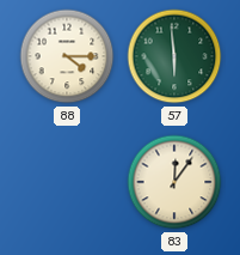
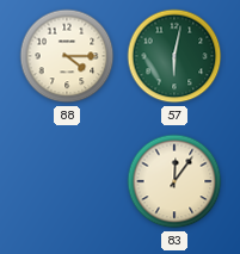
57: 5:59 -> 6:02 (174, 56)
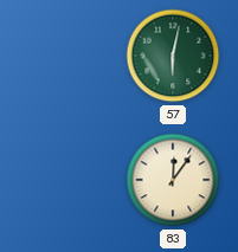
88: 4:15 -> none (67, 56)
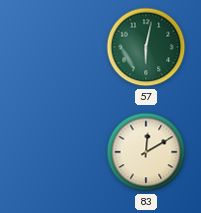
83: 12:06 -> 12:10 (146, 152)
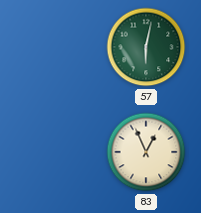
83: 12:10 -> 12:56 (146, 152)
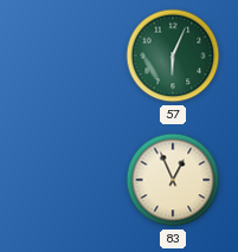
57: 6:02 -> 6:04 (173, 56)
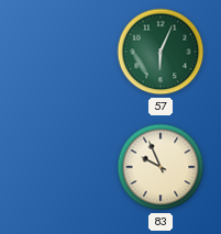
83: 12:56 -> 9:56 (161, 167)
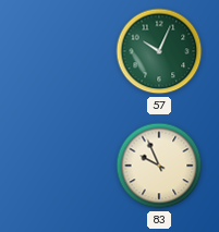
57: 6:04 -> 10:04 (159, 51)
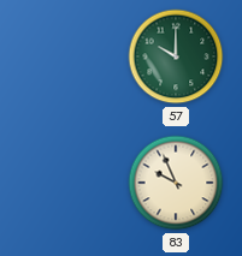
57: 10:04 -> 10:00 (176, 56)
